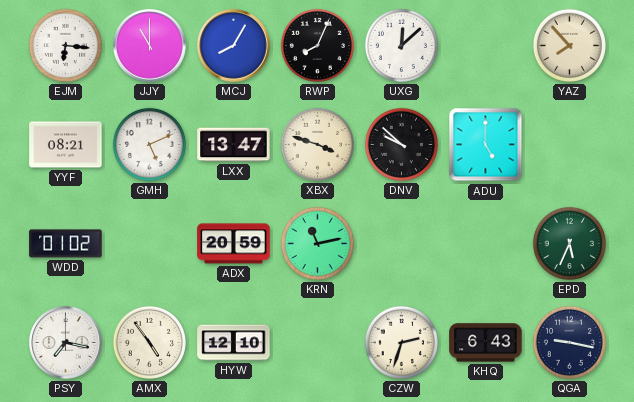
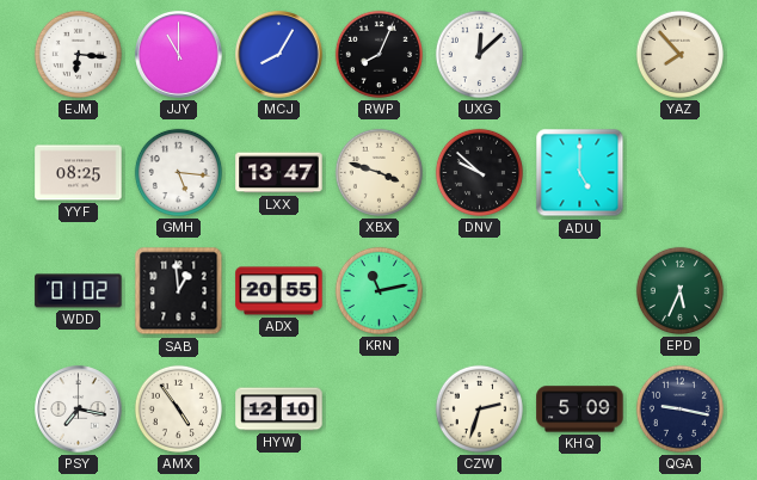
YYF: 08:21 -> 08:25 (79, 173)
GMH: 5:11 -> 5:16 (178, 172)
SAB: none -> 12:59 (179, 291)
ADX: 20:59 -> 20:55 (279, 291)
KHQ: 6:43 -> 5:09 (580, 410)
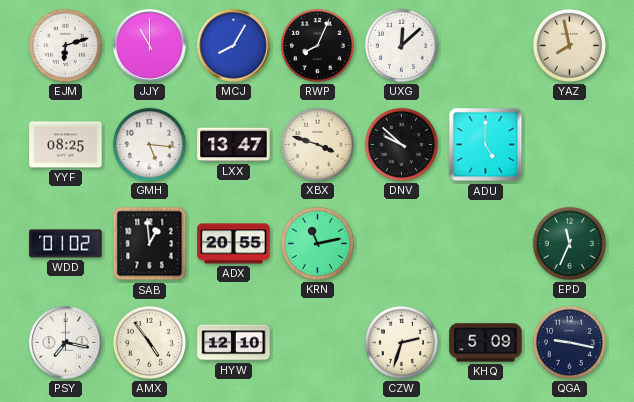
EJM: 6:16 -> 6:12 (65, 45)
YAZ: 7:53 -> 7:58 (569, 45)
EPD: 5:34 -> 11:34 (569, 243)
